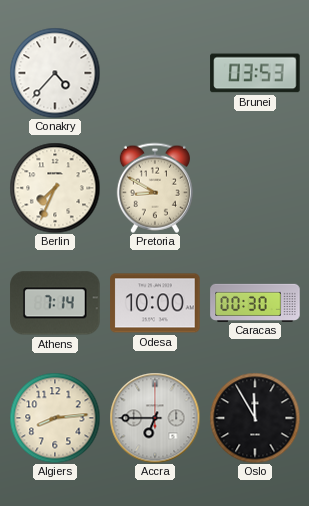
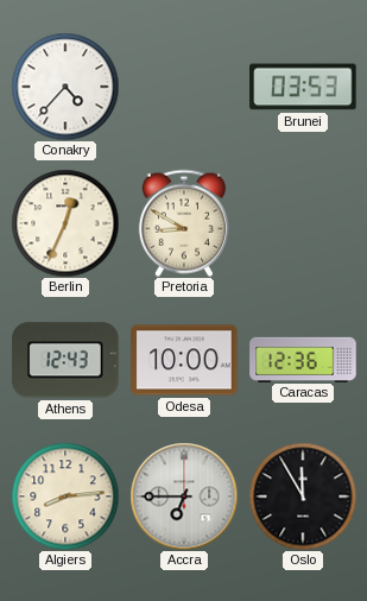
Berlin: 7:34 -> 12:34 (65, 223)
Athens: 7:14 -> 12:43 (65, 360)
Caracas: 00:30 -> 12:36 (303, 359)
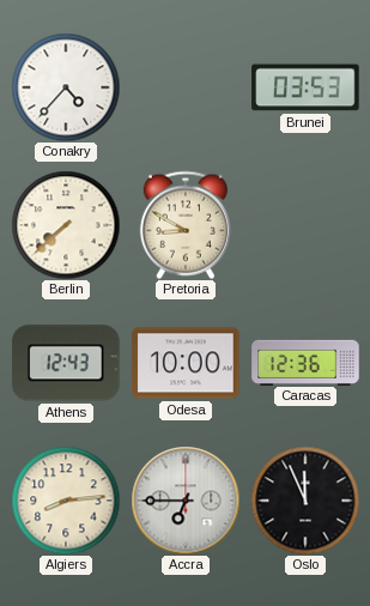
Berlin: 12:34 -> 7:38 (66, 225)
Oslo: 11:55 -> 11:56 (305, 501)
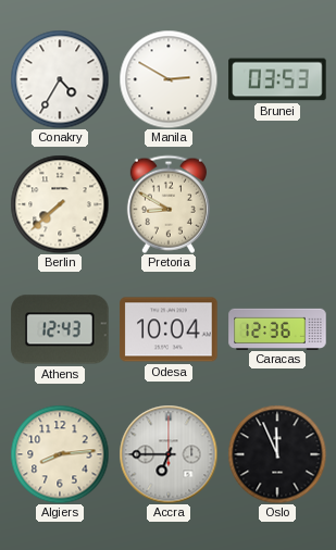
Conakry: 4:37 -> 4:35 (60, 79)
Manila: none -> 2:50 (169, 79)
Odesa: 10:00 -> 10:04 (169, 329)
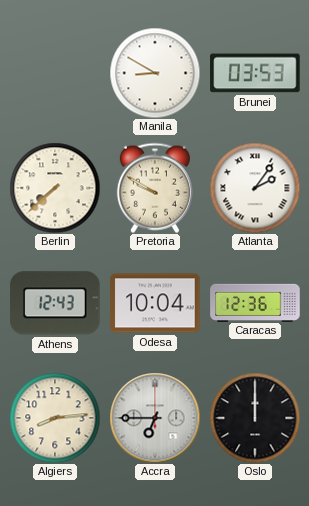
Conakry: 4:35 -> none (60, 79)
Manila: 2:50 -> 8:50 (155, 73)
Pretoria: 8:50 -> 9:50 (155, 188)
Atlanta: none -> 2:06 (255, 188)
Oslo: 11:56 -> 12:00 (255, 418)
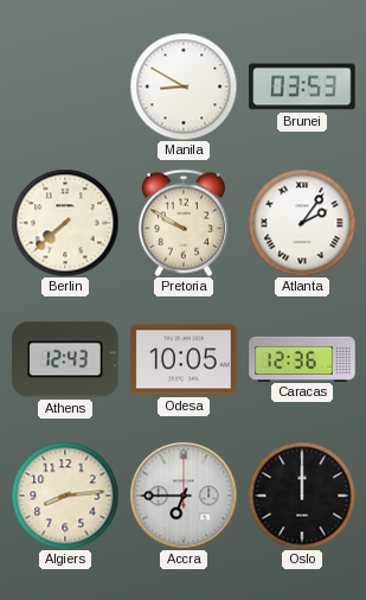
Odesa: 10:04 -> 10:05 (184, 359)
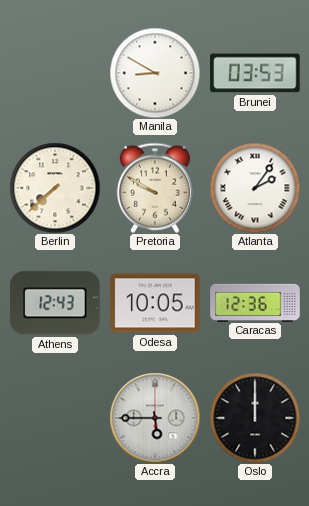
Algiers: 8:14 -> none (65, 496)
Accra: 6:45 -> 5:45 (155, 418)
